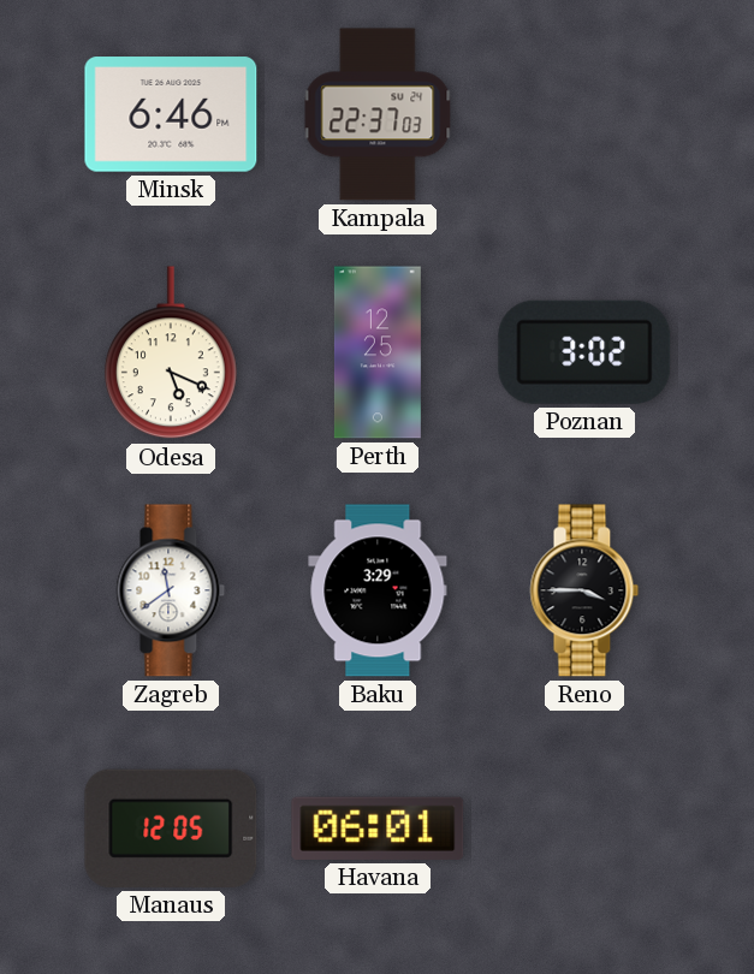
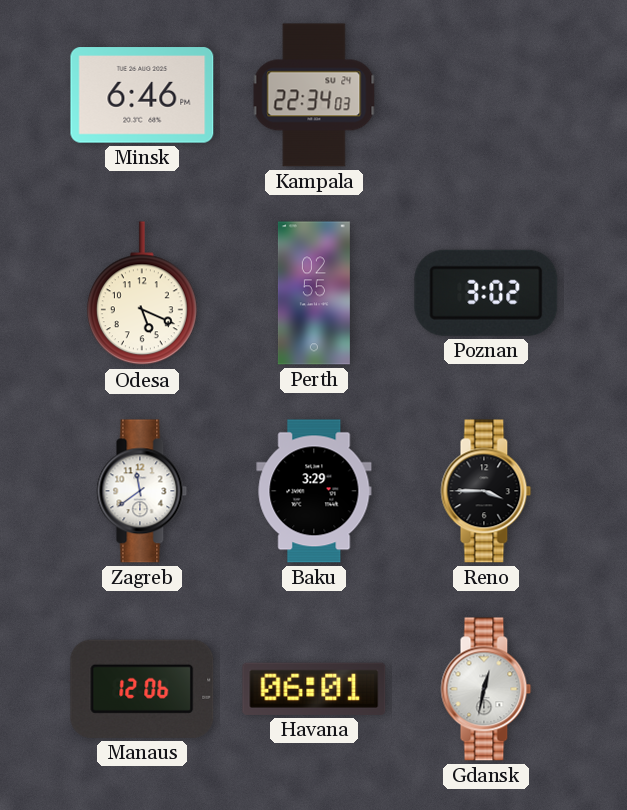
Kampala: 22:37 -> 22:34 (314, 95)
Perth: 12:25 -> 02:55 (314, 293)
Manaus: 12:05 -> 12:06 (142, 689)
Gdansk: none -> 12:32 (486, 689)
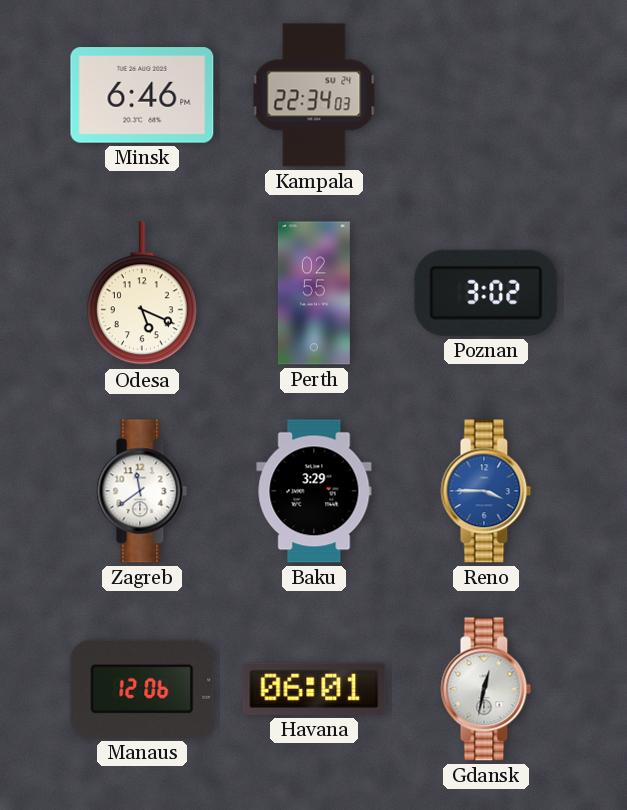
Reno dial: black -> blue (486, 491)
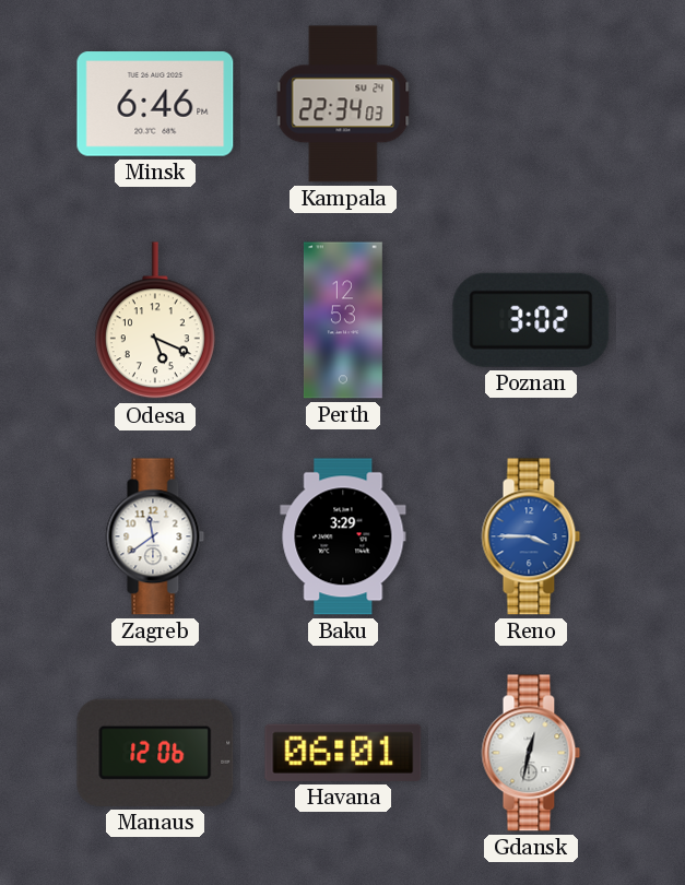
Perth: 02:55 -> 12:53 (343, 320)
